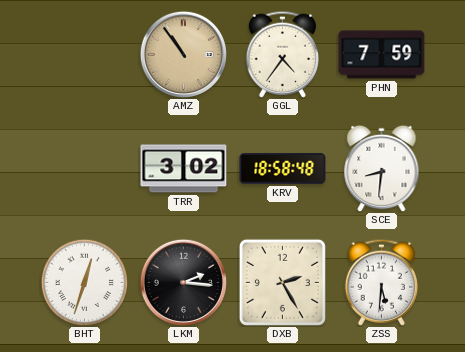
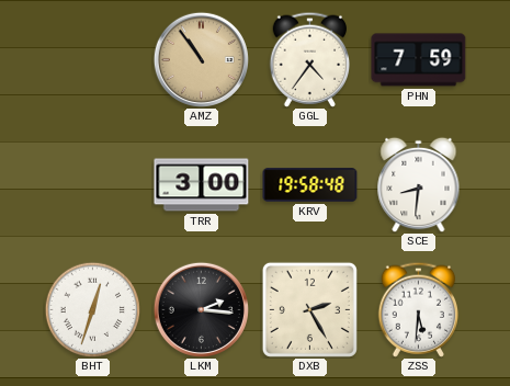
TRR: 3:02 -> 3:00 (202, 185)
KRV: 18:58 -> 19:58 (310, 185)
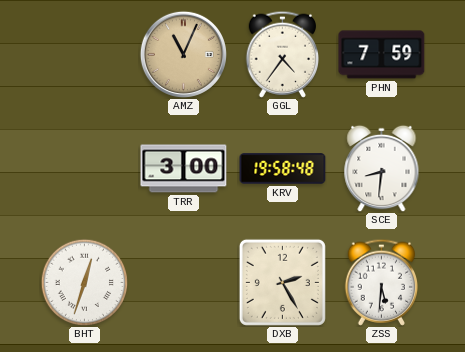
AMZ: 10:54 -> 11:04 (183, 54)
LKM: 2:16 -> none (201, 309)
